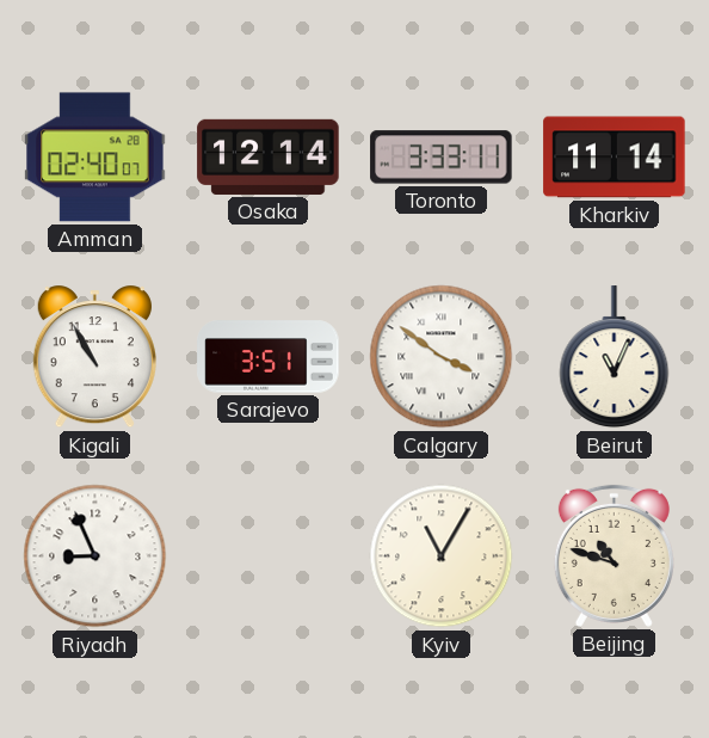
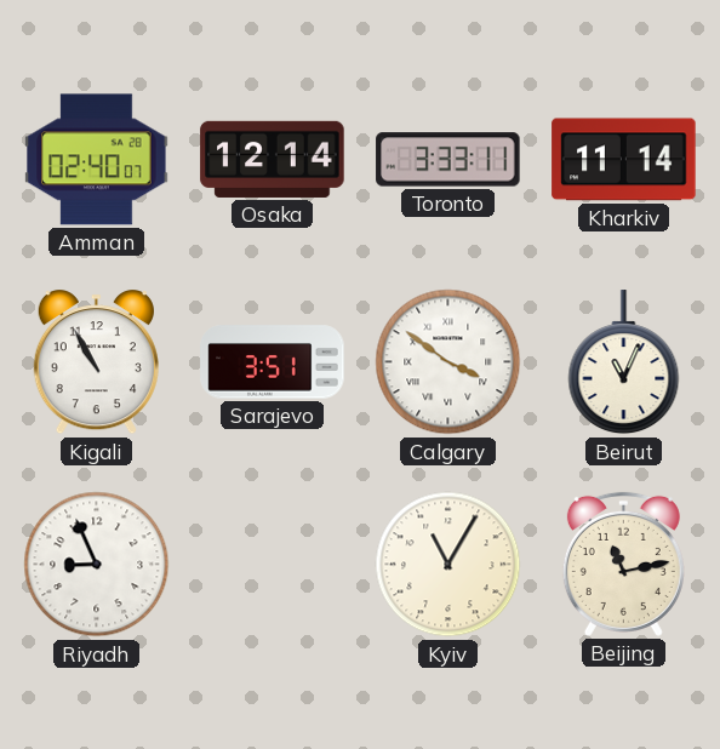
Beijing: 10:48 -> 11:13 (623, 564)
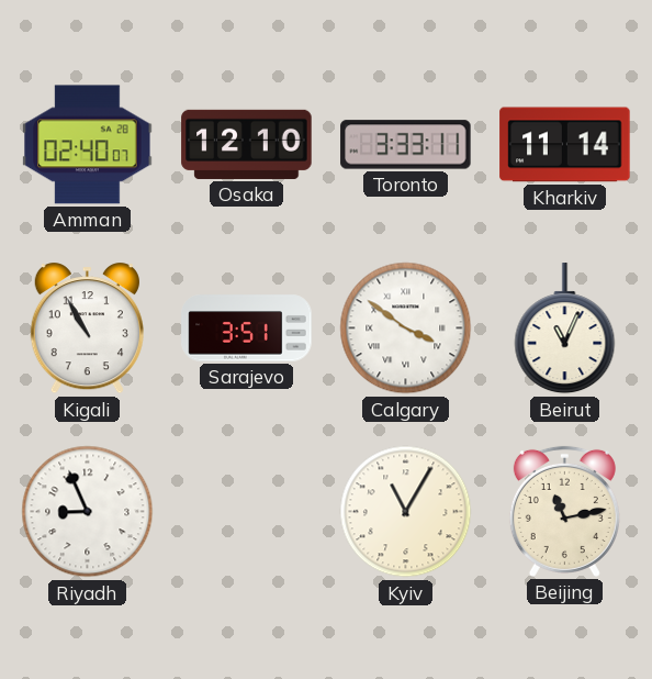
Osaka: 12:14 -> 12:10 (247, 144)
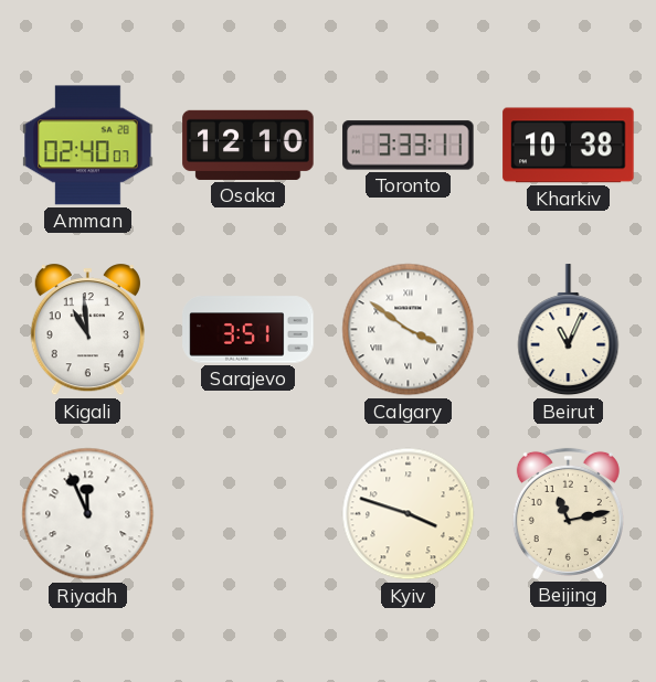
Kharkiv: 11:14 -> 10:38 (569, 146)
Kigali: 10:55 -> 10:59 (87, 330)
Riyadh: 8:56 -> 11:56 (88, 514)
Kyiv: 11:05 -> 3:48 (409, 514)
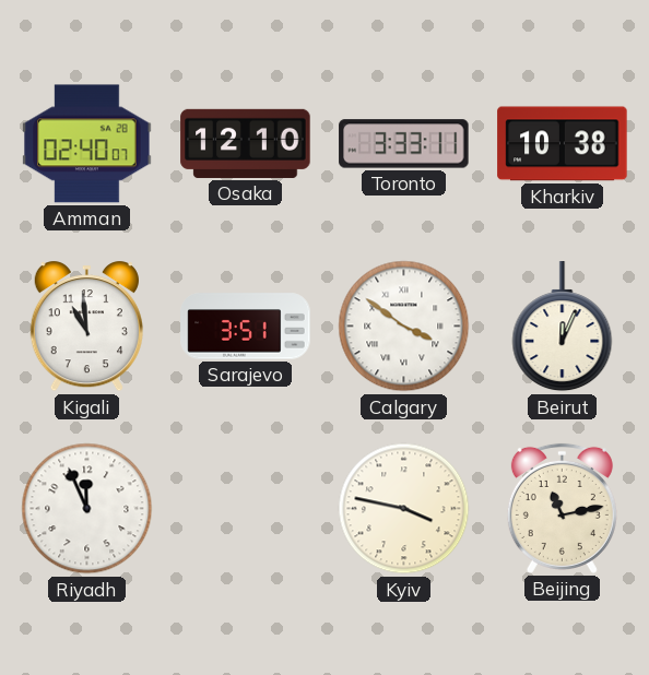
Beirut: 11:04 -> 12:04 (563, 327)
Kyiv: 3:48 -> 3:47 (404, 509)
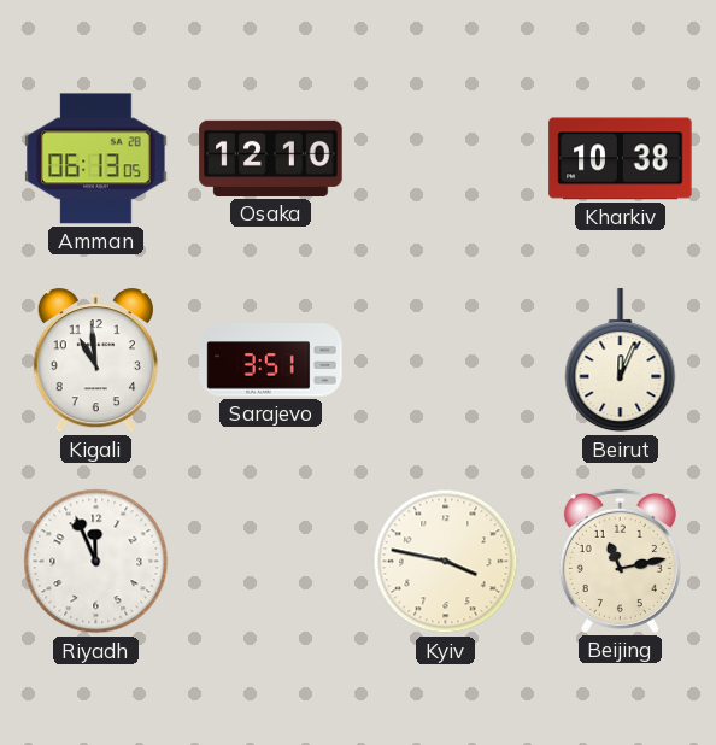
Amman: 02:40 -> 06:13 (96, 159)
Toronto: 3:33 -> none (404, 144)
Calgary: 3:51 -> none (404, 327)
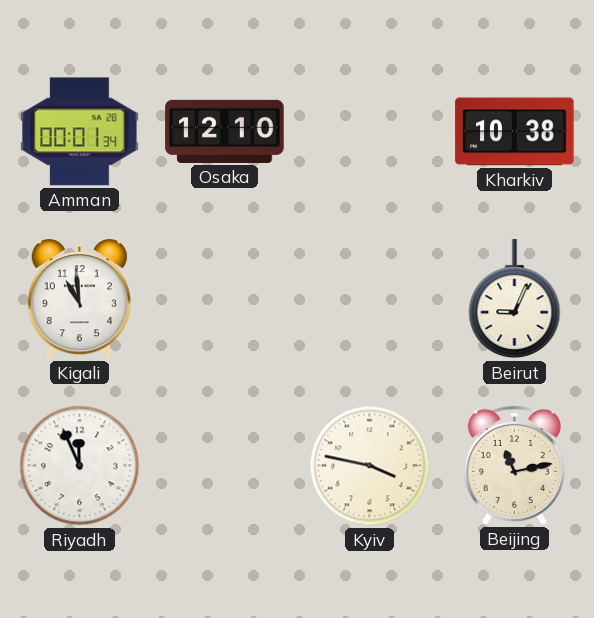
Amman: 06:13 -> 00:01 (80, 132)
Sarajevo: 3:51 -> none (271, 360)
Beirut: 12:04 -> 9:04 (515, 299)
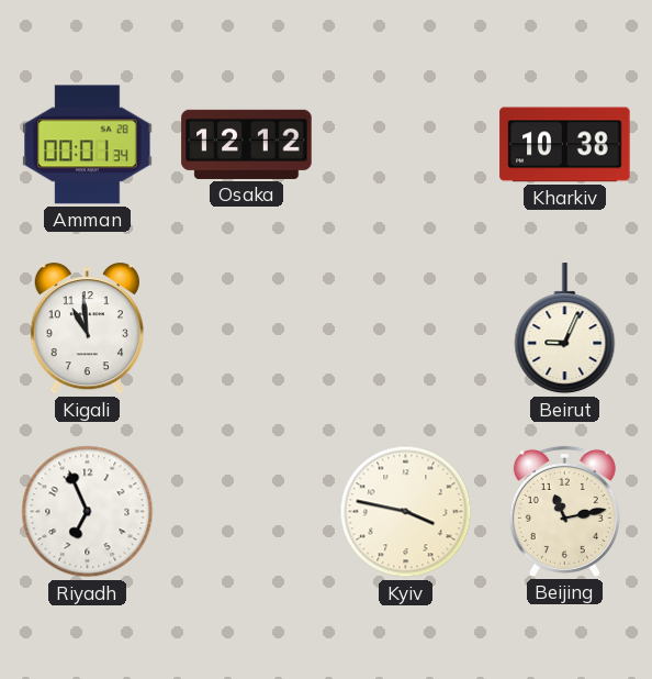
Osaka: 12:10 -> 12:12 (247, 144)
Riyadh: 11:56 -> 6:56 (88, 512)
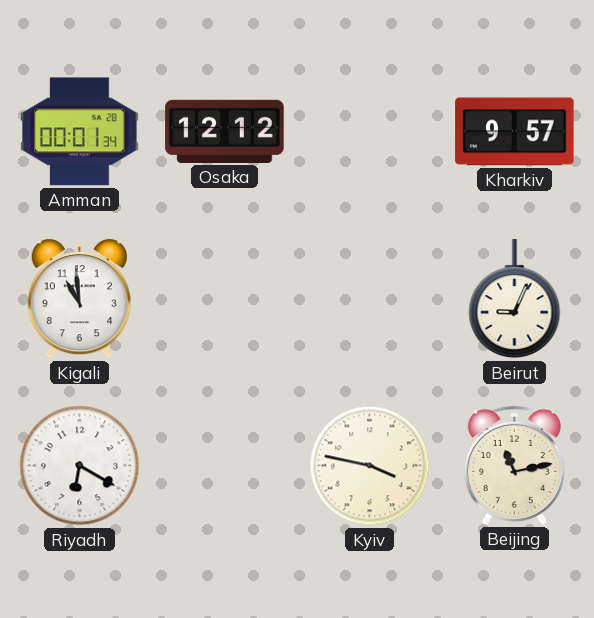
Kharkiv: 10:38 -> 9:57 (515, 132)
Riyadh: 6:56 -> 6:20 (80, 466)
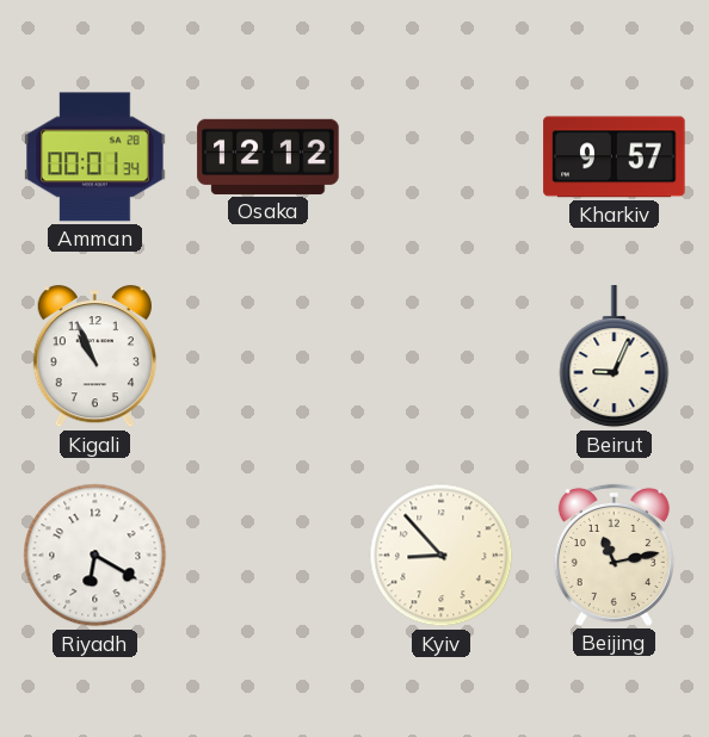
Kigali: 10:59 -> 10:56 (94, 357)
Kyiv: 3:47 -> 8:53 (442, 556)
